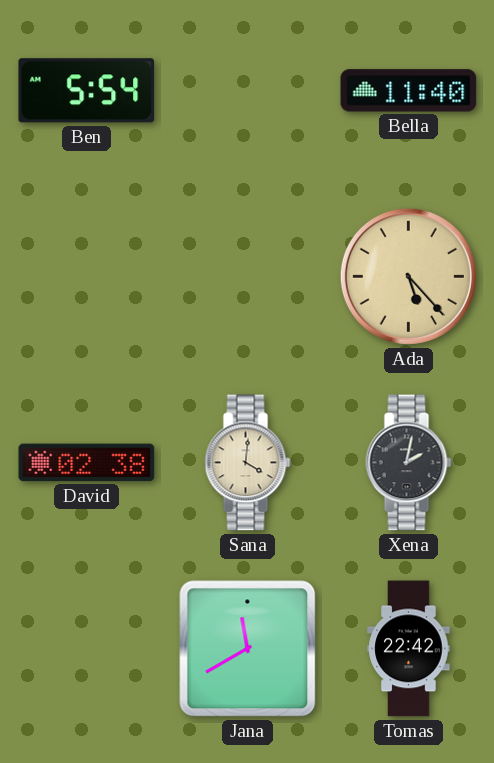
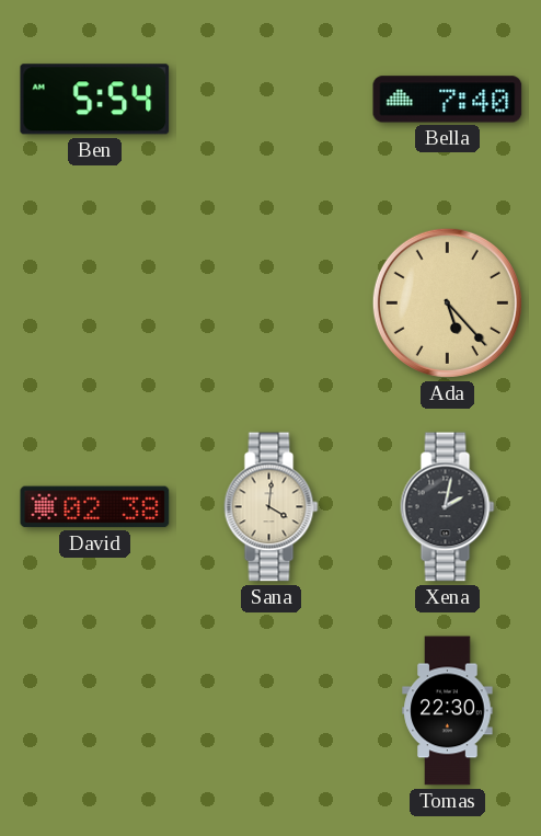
Bella: 11:40 -> 7:40 (448, 100)
Jana: 11:40 -> none (248, 649)
Tomas: 22:42 -> 22:30 (448, 711)
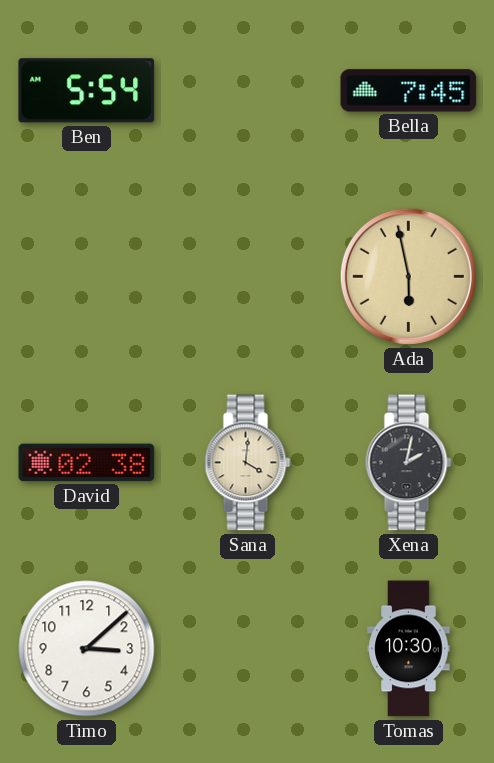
Bella: 7:40 -> 7:45 (409, 91)
Ada: 5:23 -> 5:58 (408, 276)
Timo: none -> 3:08 (87, 649)
Tomas: 22:30 -> 10:30 (409, 649)
